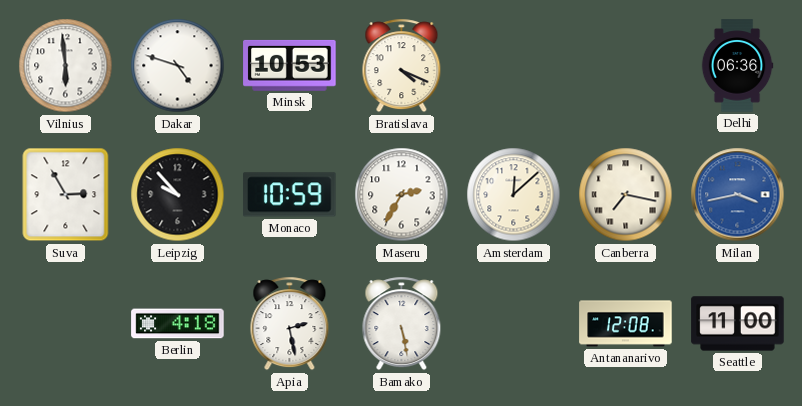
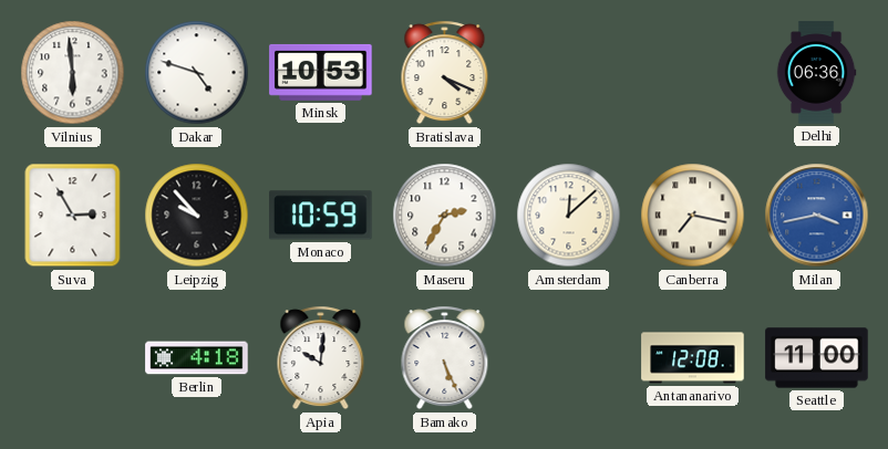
Apia: 2:28 -> 10:01 (321, 358)
Bamako: 5:28 -> 5:26 (445, 358)
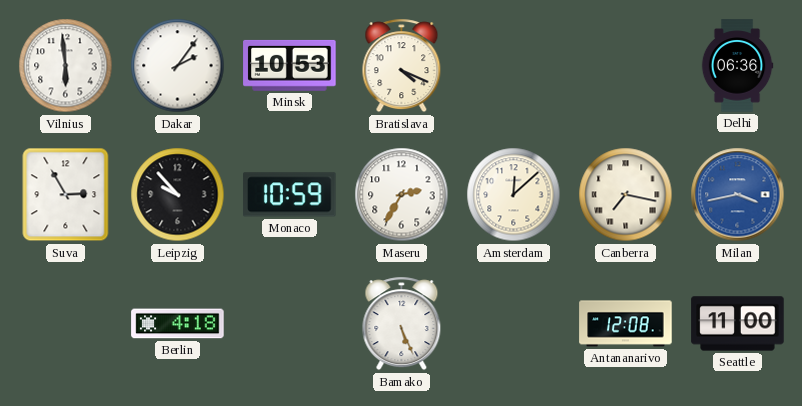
Dakar: 4:48 -> 2:06 (178, 66)
Apia: 10:01 -> none (321, 358)
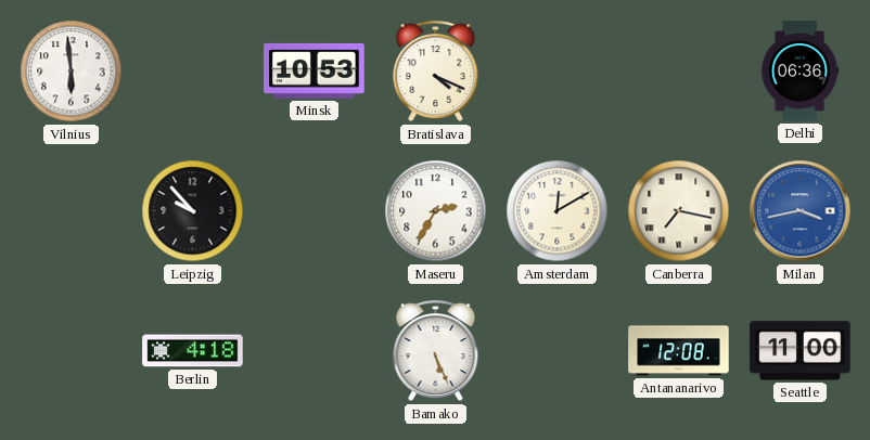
Dakar: 2:06 -> none (178, 66)
Suva: 2:55 -> none (66, 195)
Monaco: 10:59 -> none (290, 195)
Amsterdam: 12:08 -> 12:10 (558, 211)
